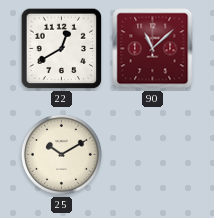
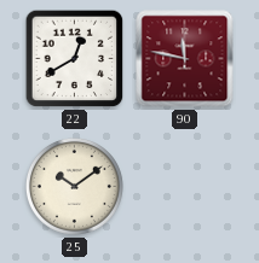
90: 11:08 -> 11:47 (185, 59)
25: 10:10 -> 10:09 (74, 186)
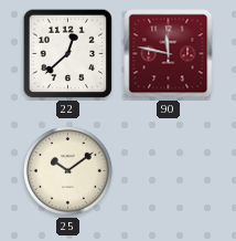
22: 12:40 -> 12:38 (68, 54)
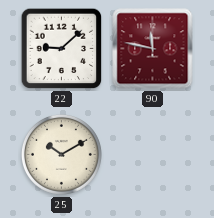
22: 12:38 -> 9:08 (62, 49)
25: 10:09 -> 10:10 (61, 154)
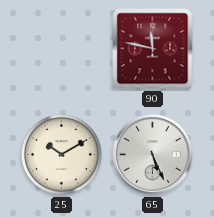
22: 9:08 -> none (62, 49)
65: none -> 5:26 (153, 155)
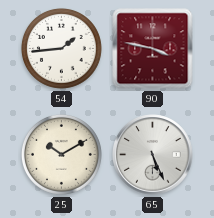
54: none -> 1:44 (61, 48)
90: 11:47 -> 3:47 (153, 49)
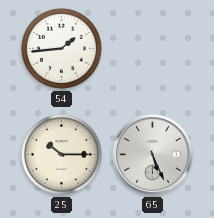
90: 3:47 -> none (153, 49)
25: 10:10 -> 10:15 (61, 154)
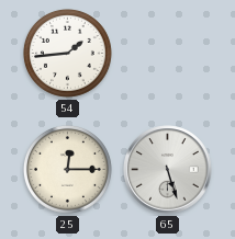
25: 10:15 -> 12:15 (67, 169)
65: 5:26 -> 5:27 (168, 170)
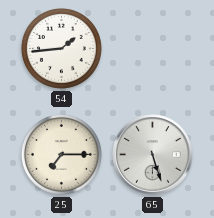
25: 12:15 -> 7:15 (61, 154)
